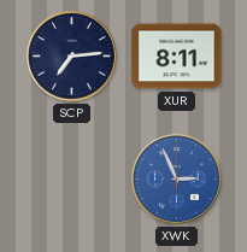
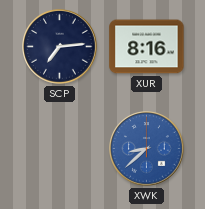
XUR: 8:11 -> 8:16 (147, 47)
XWK: 2:56 -> 8:38 (147, 149)
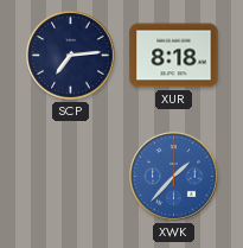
XUR: 8:16 -> 8:18 (174, 56)
XWK: 8:38 -> 1:37 (174, 177)
